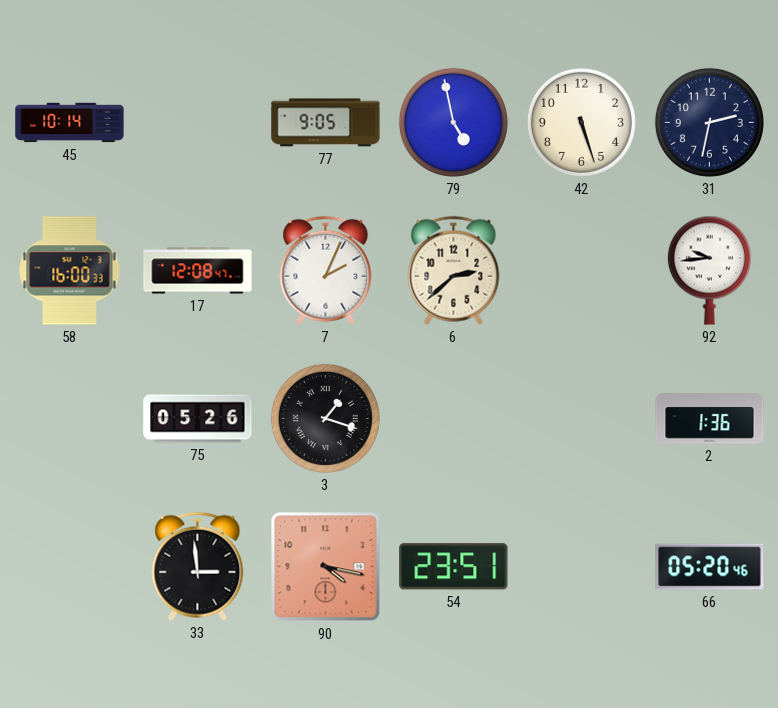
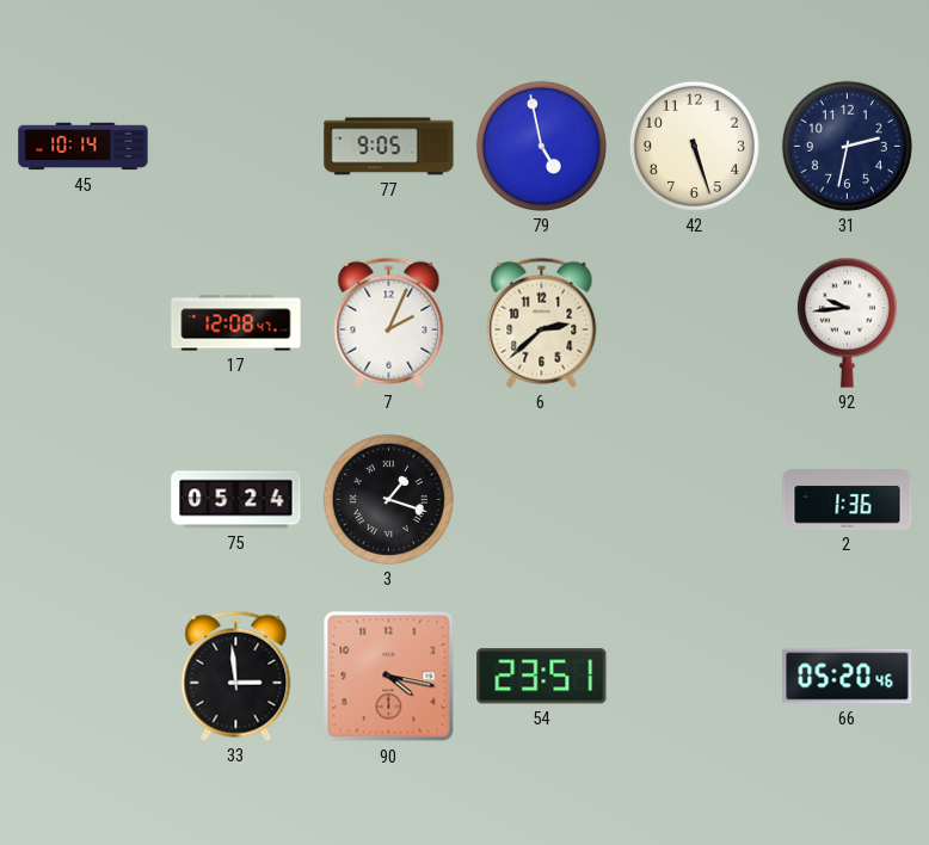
58: 16:00 -> none (70, 271)
75: 05:26 -> 05:24 (236, 500)
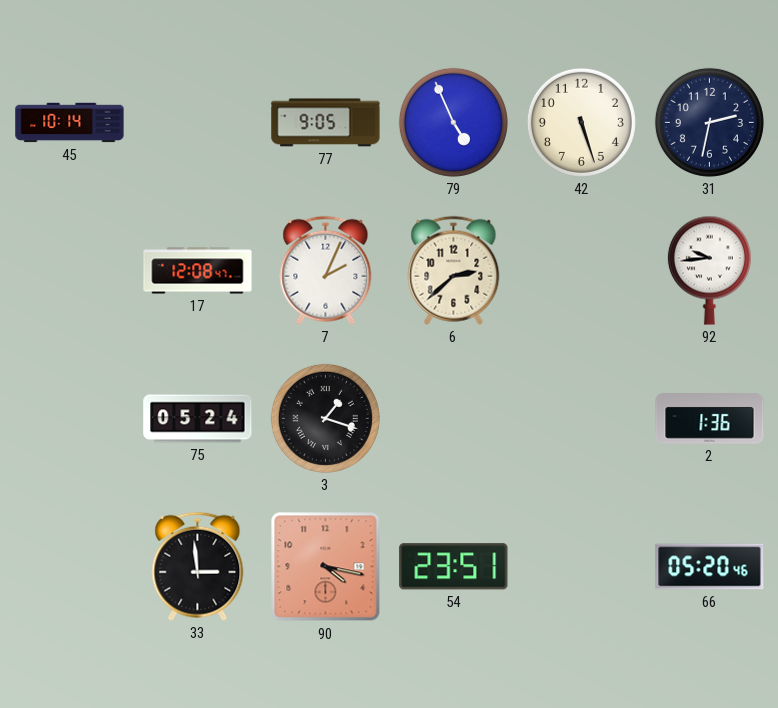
79: 4:58 -> 4:56 (453, 122)
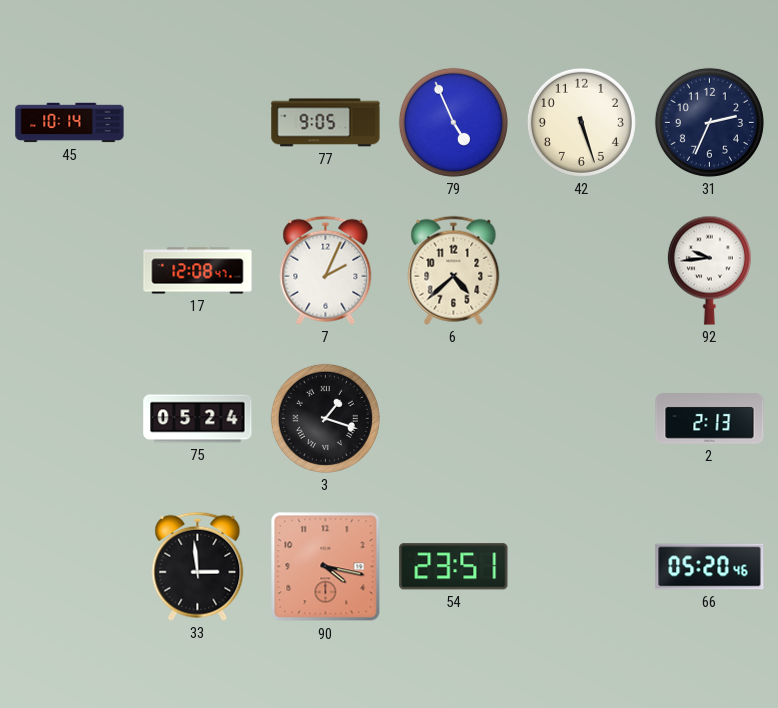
31: 2:32 -> 2:34 (709, 122)
6: 2:38 -> 4:38 (454, 270)
2: 1:36 -> 2:13 (710, 419)
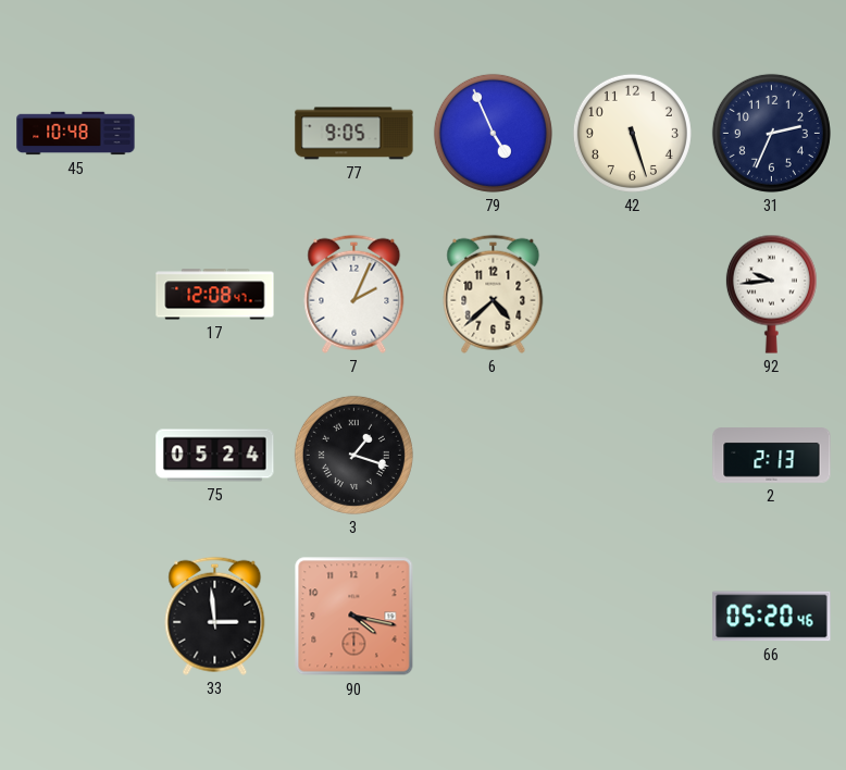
45: 10:14 -> 10:48 (76, 134)
54: 23:51 -> none (454, 567)
